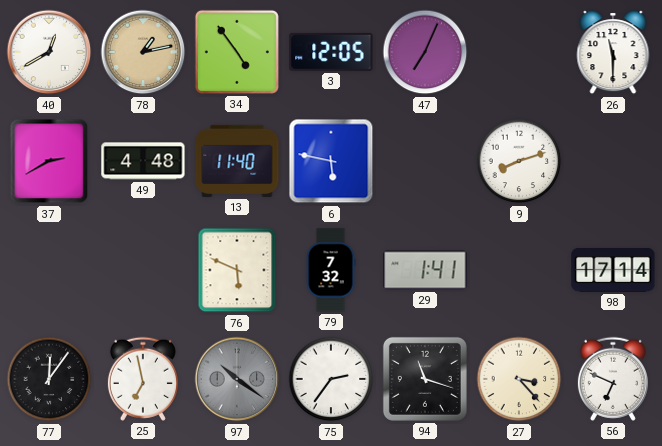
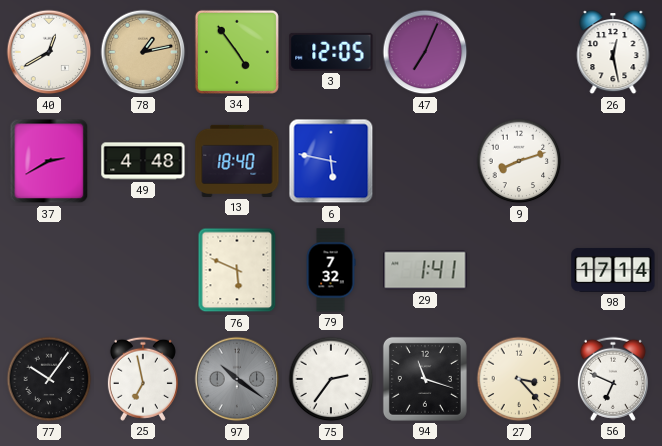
26: 11:30 -> 12:28 (613, 53)
13: 11:40 -> 18:40 (237, 161)
77: 12:06 -> 10:06 (49, 379)
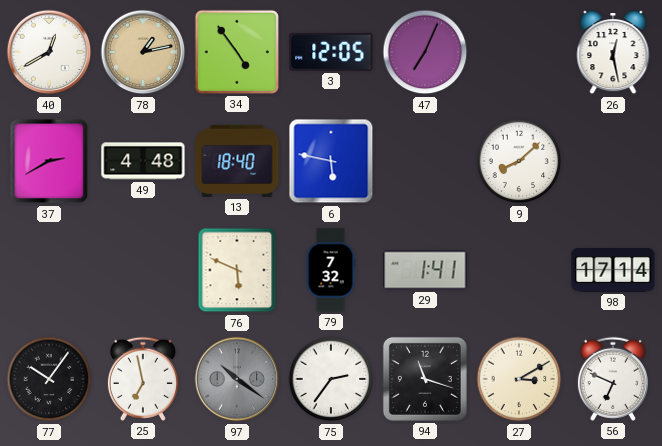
9: 8:12 -> 8:08 (519, 161)
27: 3:23 -> 3:10 (519, 379)
